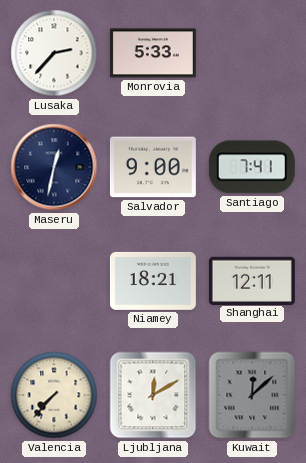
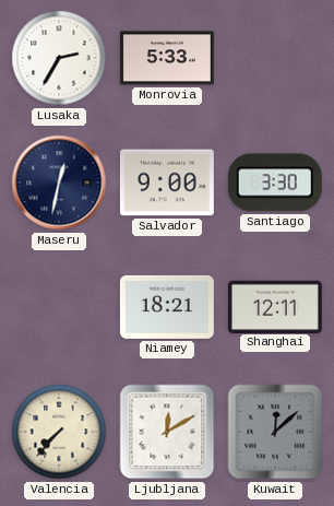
Lusaka: 2:37 -> 2:35 (59, 58)
Santiago: 7:41 -> 3:30 (275, 183)
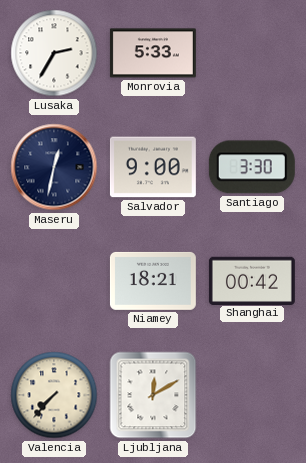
Shanghai: 12:11 -> 00:42 (252, 280)
Kuwait: 12:08 -> none (275, 432)
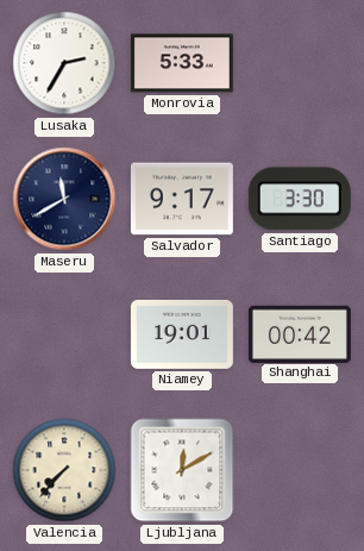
Maseru: 12:32 -> 11:40 (64, 199)
Salvador: 9:00 -> 9:17 (182, 199)
Niamey: 18:21 -> 19:01 (182, 334)
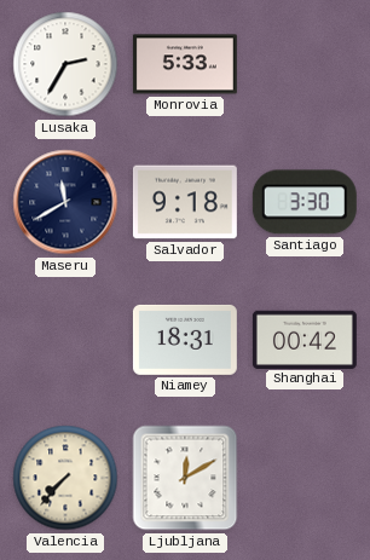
Salvador: 9:17 -> 9:18 (185, 202)
Niamey: 19:01 -> 18:31 (185, 340)
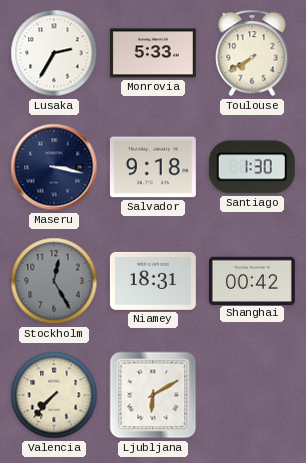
Toulouse: none -> 7:40 (252, 53)
Maseru: 11:40 -> 3:17 (54, 167)
Santiago: 3:30 -> 1:30 (252, 167)
Stockholm: none -> 12:25 (54, 281)
Ljubljana: 12:10 -> 6:10 (153, 395)
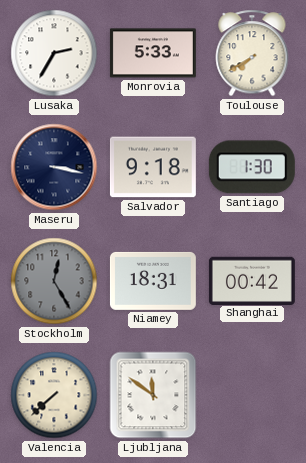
Valencia: 7:37 -> 7:38 (54, 395)
Ljubljana: 6:10 -> 11:51 (153, 395)
